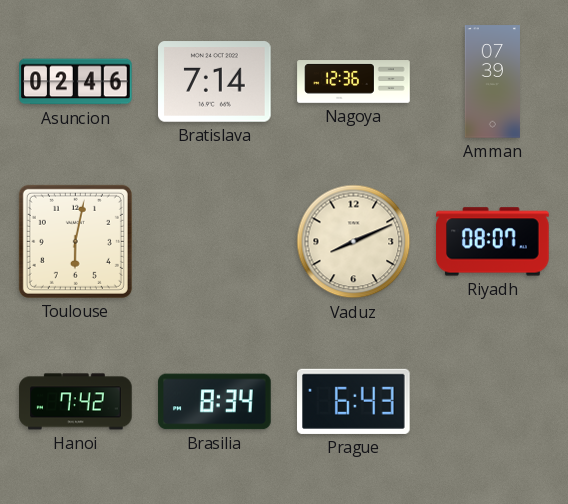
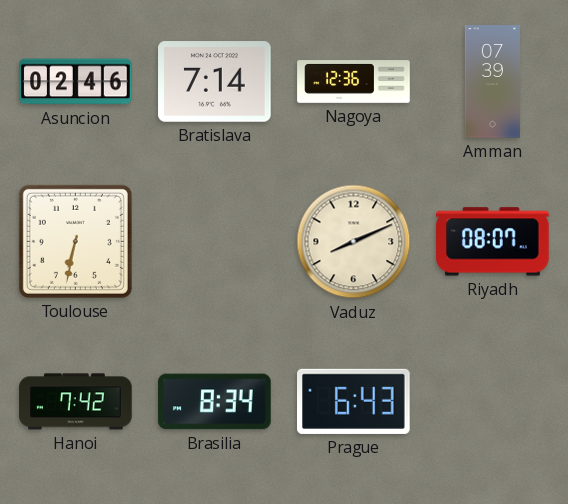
Toulouse: 6:02 -> 6:32 (75, 241)
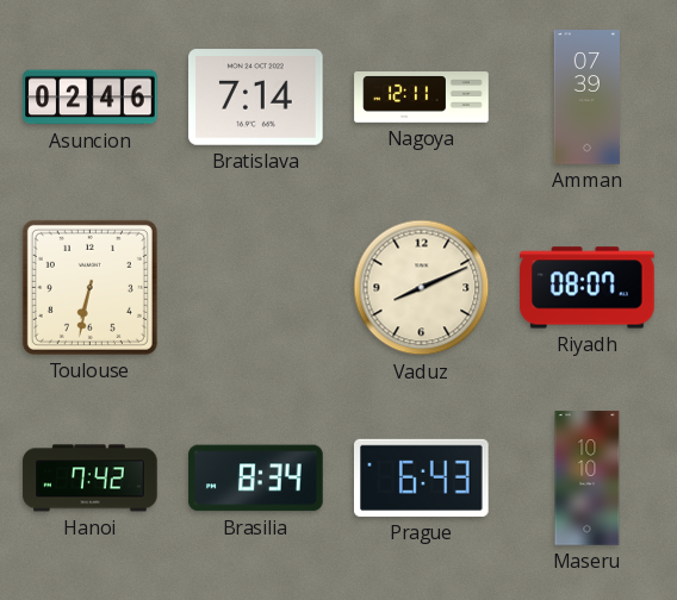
Nagoya: 12:36 -> 12:11 (422, 98)
Maseru: none -> 10:10 (588, 479)
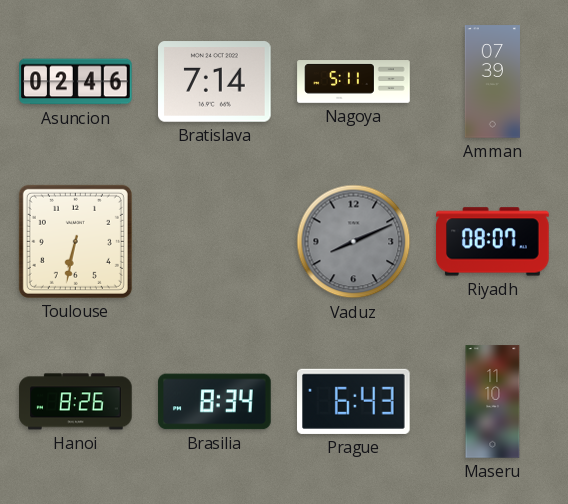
Nagoya: 12:11 -> 5:11 (354, 82)
Vaduz dial: cream -> grey (354, 242)
Hanoi: 7:42 -> 8:26 (76, 402)
Maseru: 10:10 -> 11:10 (493, 402)
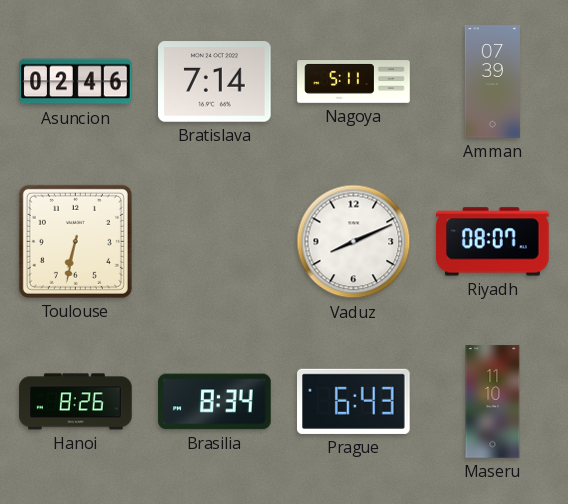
Vaduz dial: grey -> white (354, 242)
